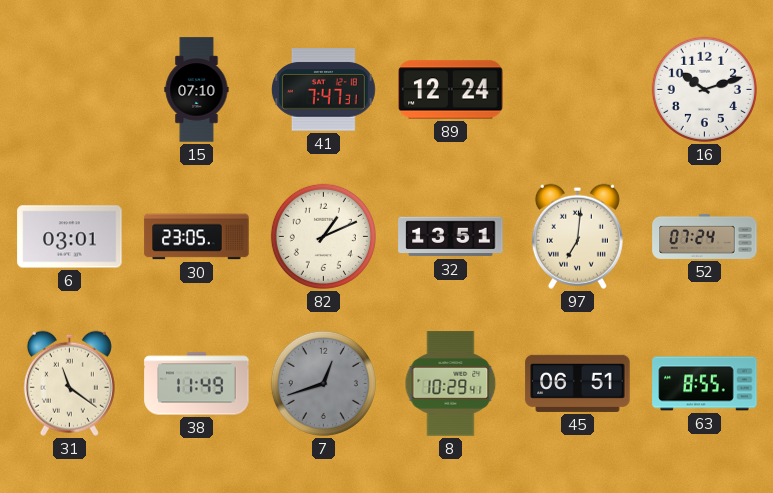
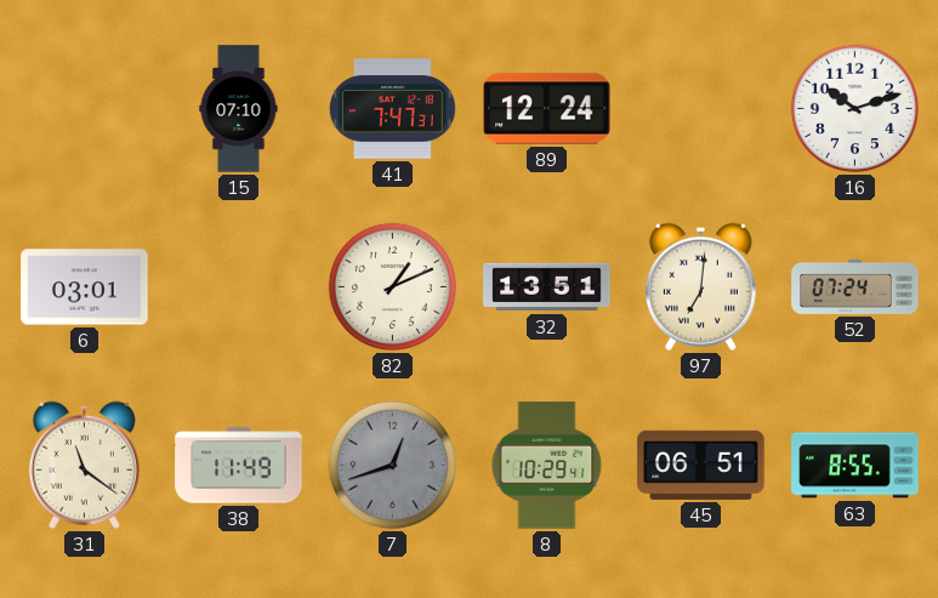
30: 23:05 -> none (197, 237)
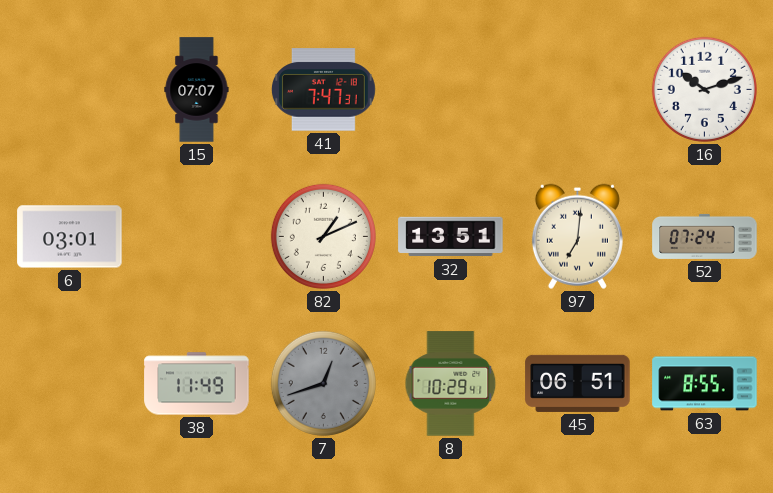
15: 07:10 -> 07:07 (197, 90)
89: 12:24 -> none (547, 109)
31: 11:21 -> none (84, 465)
